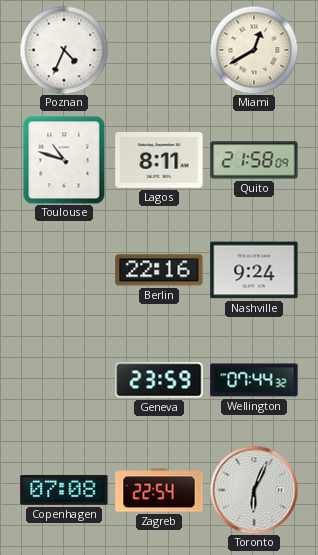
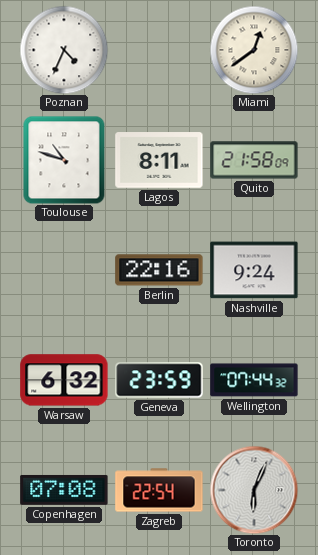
Miami: 12:40 -> 12:39 (254, 50)
Warsaw: none -> 6:32 (64, 380)
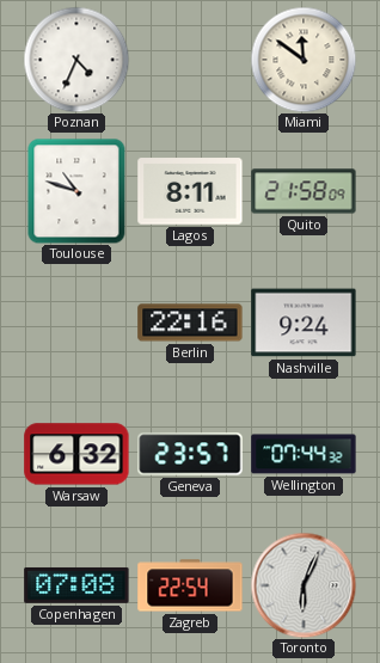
Miami: 12:39 -> 11:51 (304, 60)
Geneva: 23:59 -> 23:57 (190, 454)
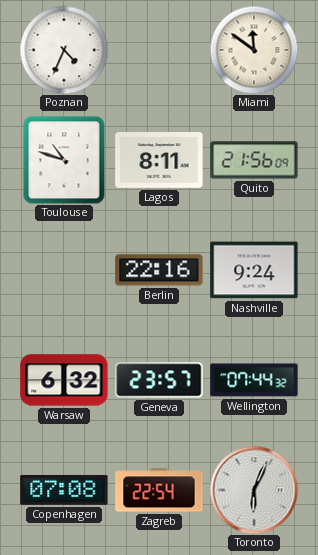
Quito: 21:58 -> 21:56 (254, 160)
